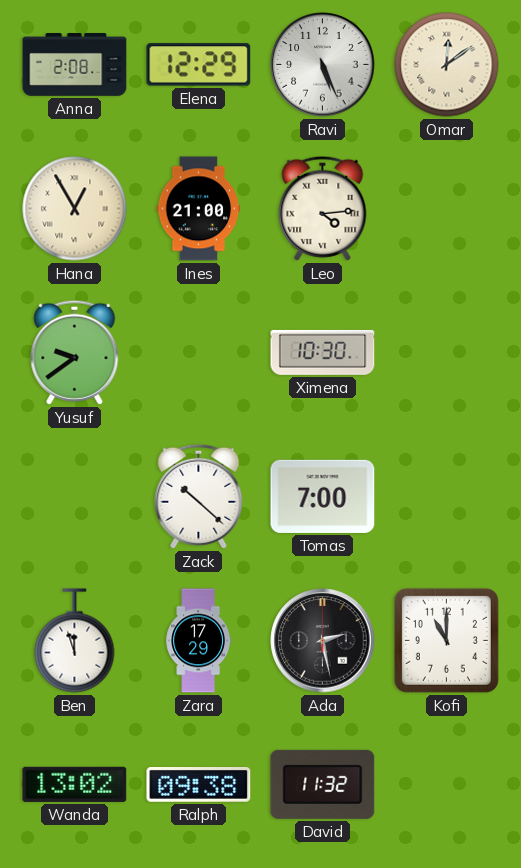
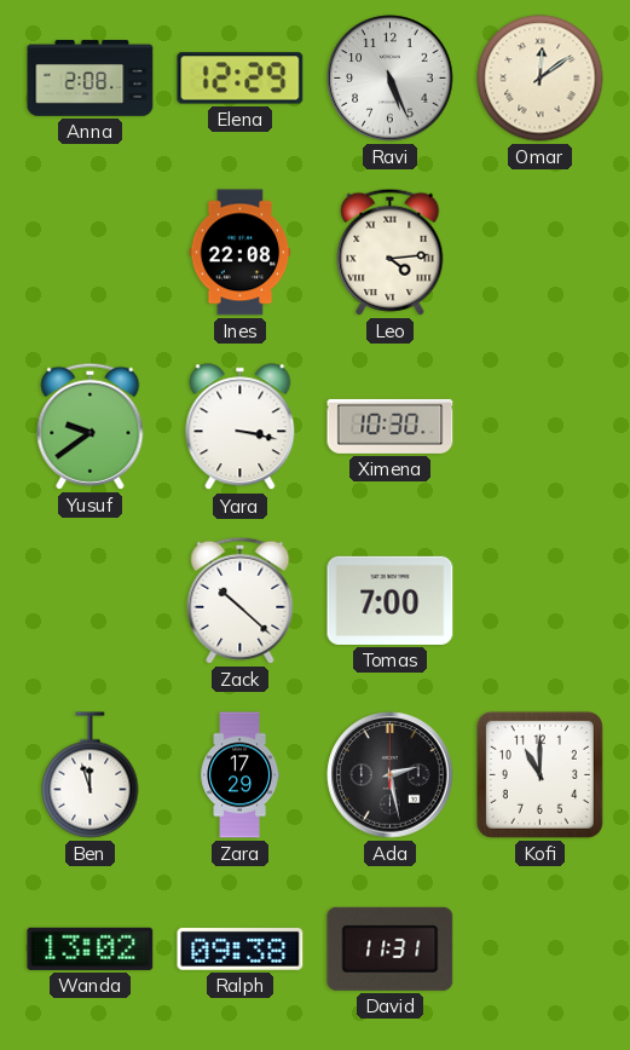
Hana: 12:55 -> none (75, 209)
Ines: 21:00 -> 22:08 (241, 253)
Yara: none -> 3:17 (241, 427)
David: 11:32 -> 11:31 (391, 948)
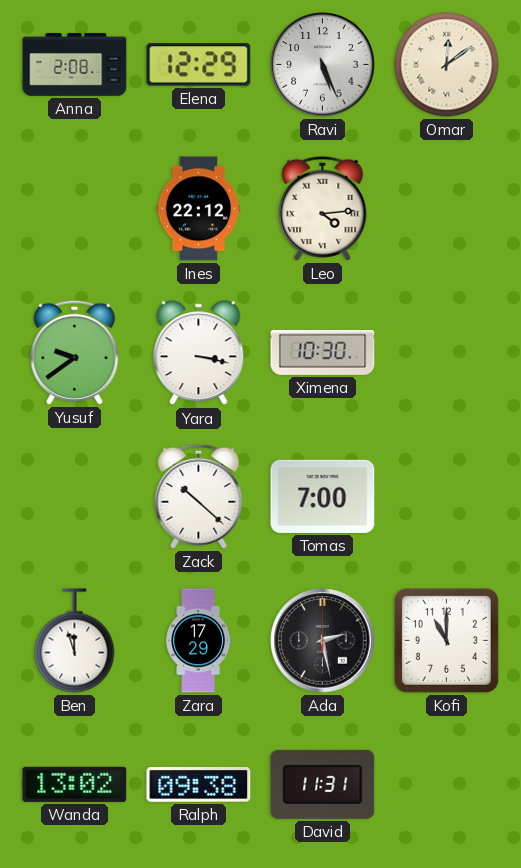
Ines: 22:08 -> 22:12 (199, 209)
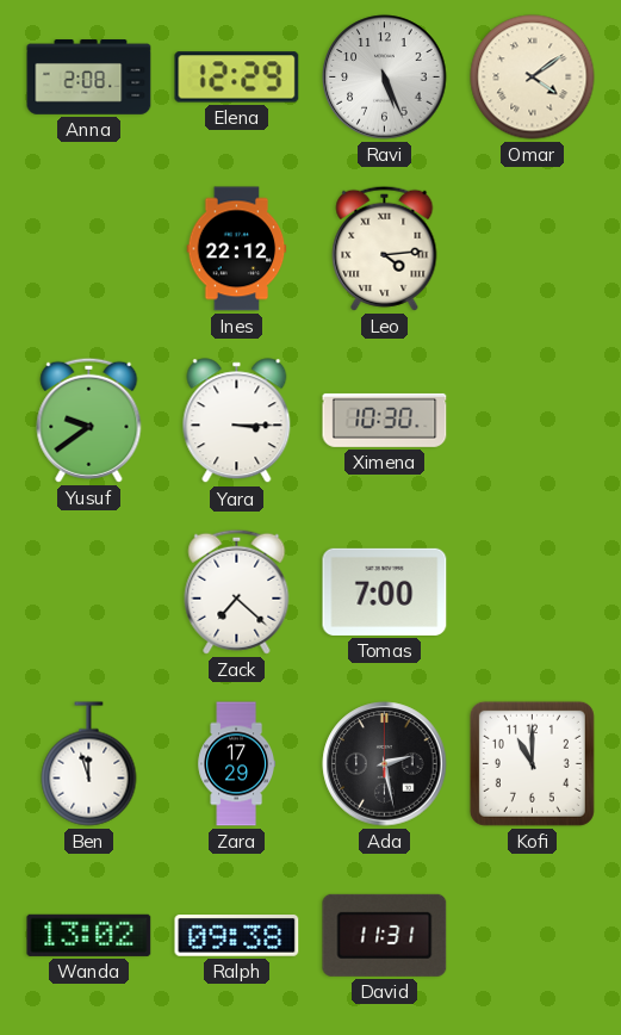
Omar: 12:09 -> 4:09 (533, 78)
Yara: 3:17 -> 3:15 (237, 421)
Zack: 10:22 -> 7:22 (237, 591)
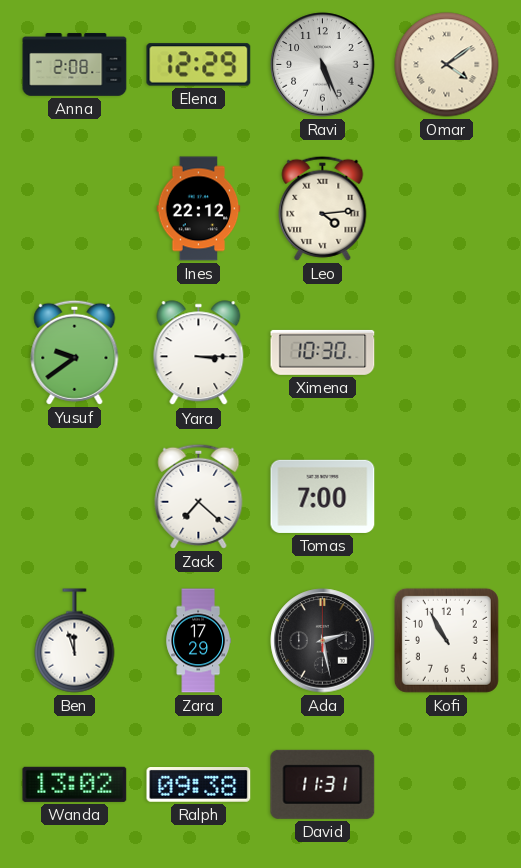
Kofi: 11:00 -> 10:55 (446, 640)
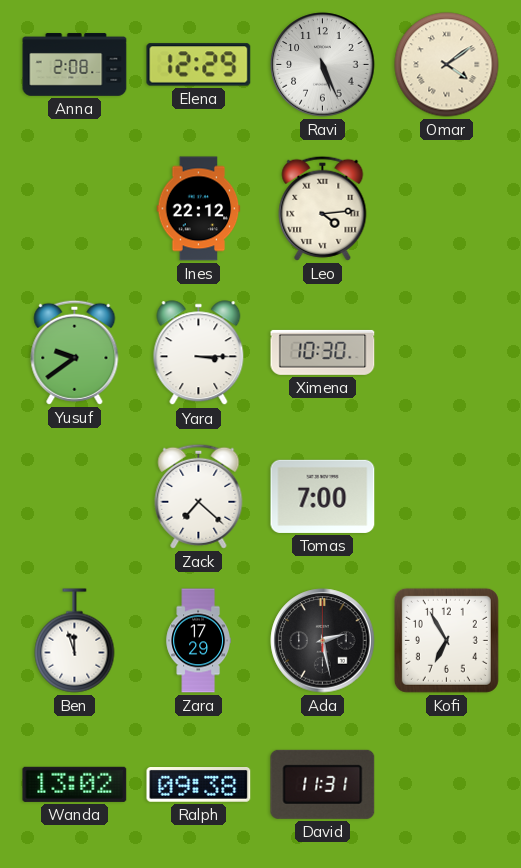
Kofi: 10:55 -> 6:55 (446, 640)
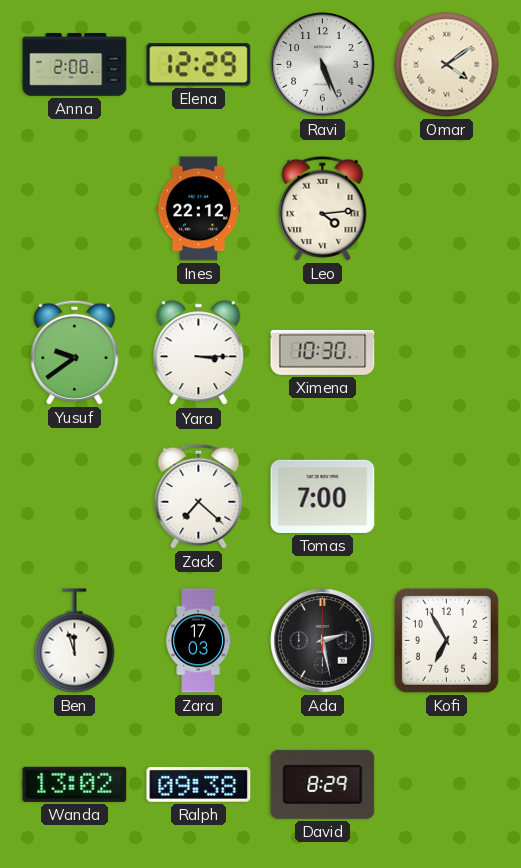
Zara: 17:29 -> 17:03 (198, 641)
David: 11:31 -> 8:29 (323, 784)
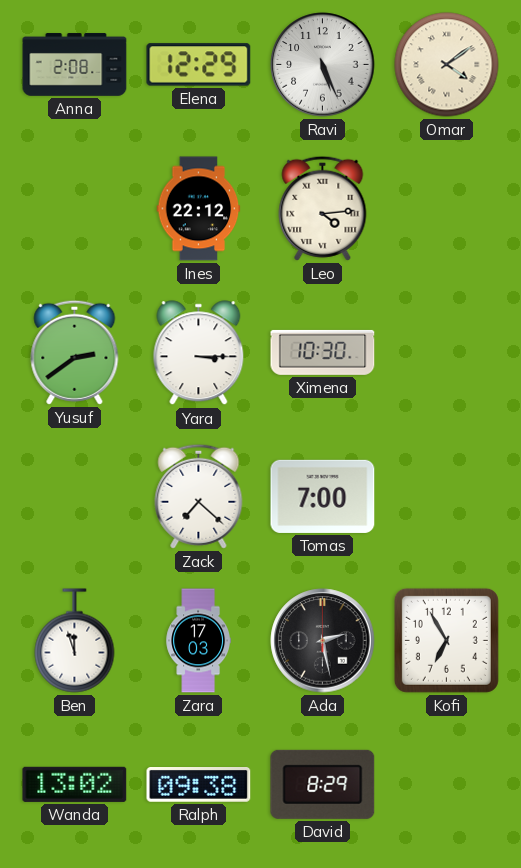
Yusuf: 9:39 -> 2:39 (75, 352)
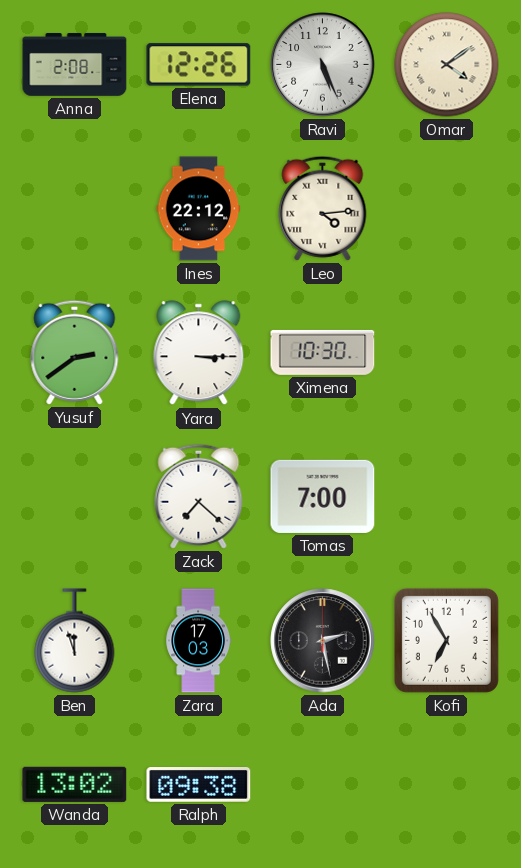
Elena: 12:29 -> 12:26 (199, 65)
David: 8:29 -> none (323, 784)
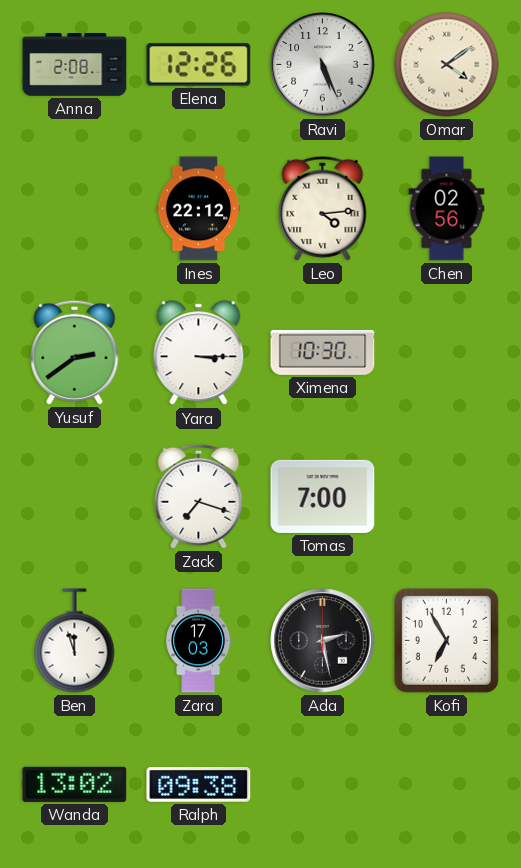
Chen: none -> 02:56 (447, 209)
Zack: 7:22 -> 7:18 (199, 496)
